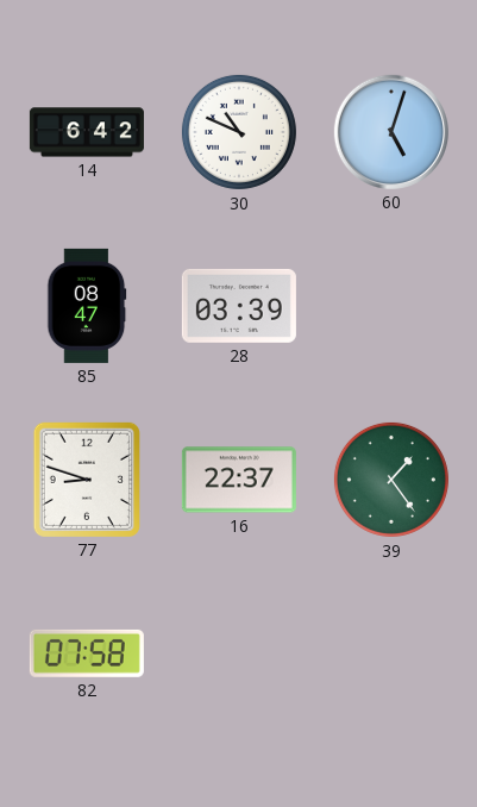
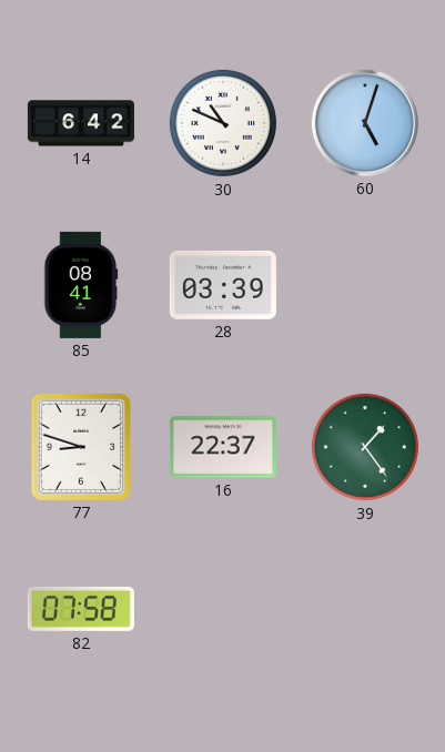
85: 08:47 -> 08:41 (81, 285)
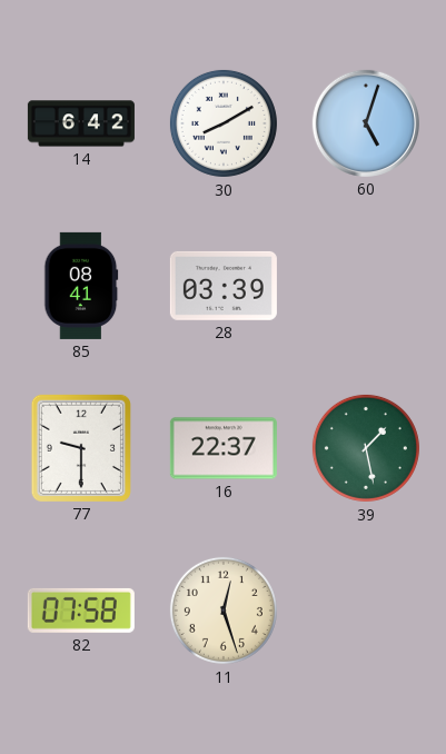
30: 10:49 -> 8:10 (224, 123)
77: 8:48 -> 9:30 (81, 448)
39: 1:24 -> 1:28 (366, 448)
11: none -> 12:27 (224, 611)
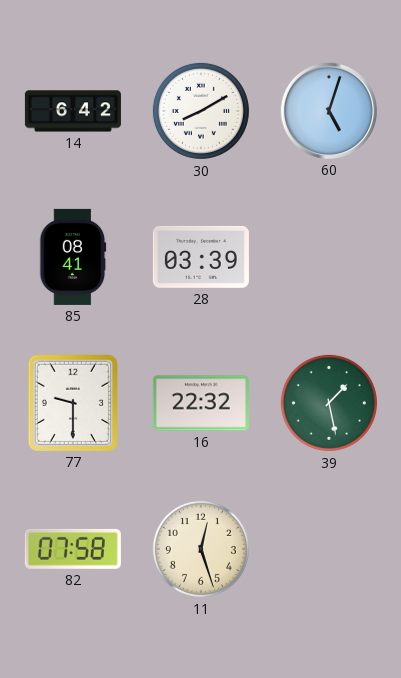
16: 22:37 -> 22:32 (201, 403)
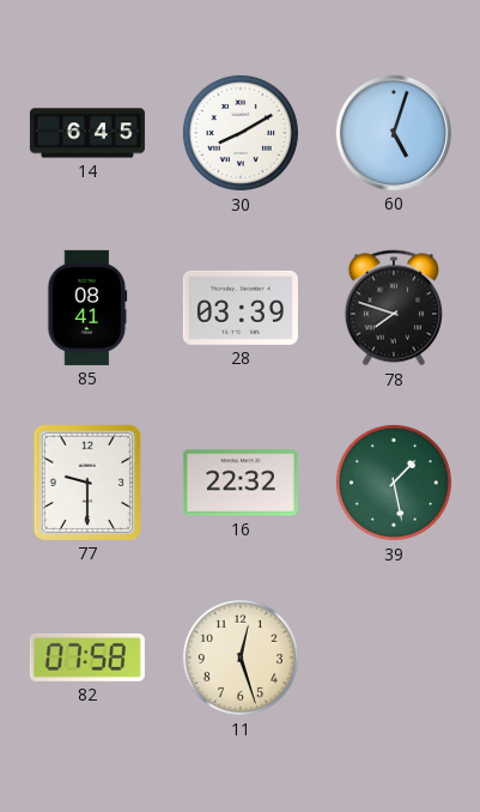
14: 6:42 -> 6:45 (87, 133)
78: none -> 7:48 (393, 308)
